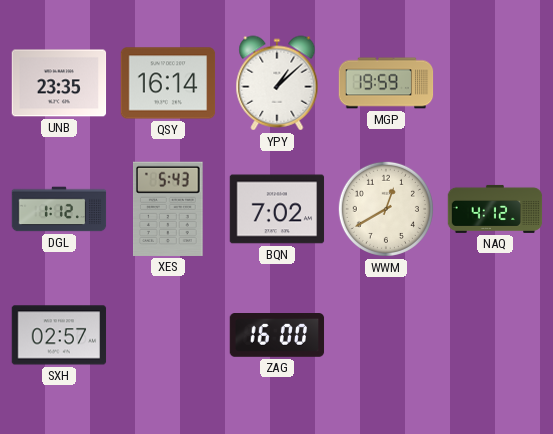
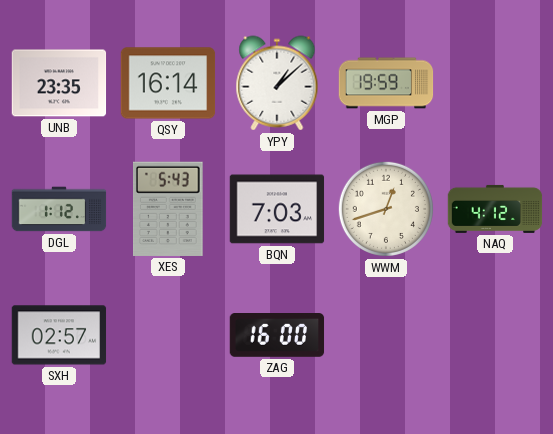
BQN: 7:02 -> 7:03 (277, 209)
WWM: 12:40 -> 12:42 (386, 209)
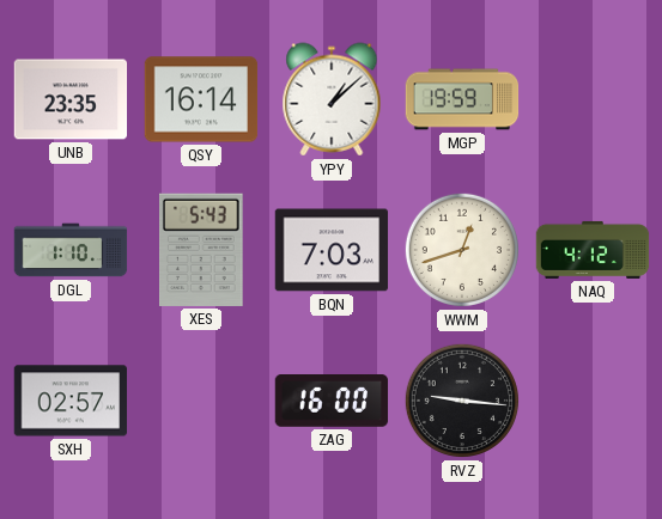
DGL: 1:12 -> 1:10 (71, 250)
RVZ: none -> 9:16 (462, 401)
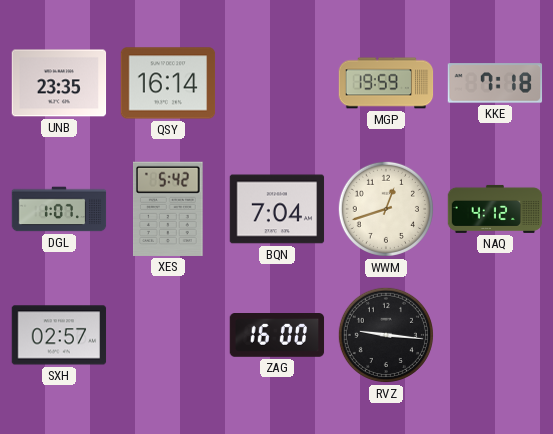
YPY: 1:08 -> none (332, 99)
KKE: none -> 7:18 (495, 83)
DGL: 1:10 -> 1:07 (59, 209)
XES: 5:43 -> 5:42 (169, 209)
BQN: 7:03 -> 7:04 (277, 209)
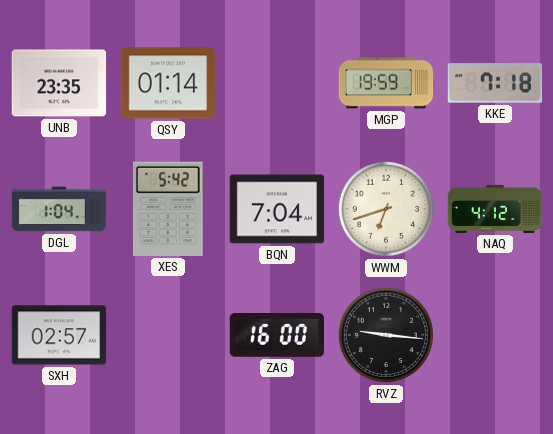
QSY: 16:14 -> 01:14 (168, 83)
DGL: 1:07 -> 1:04 (59, 209)
WWM: 12:42 -> 6:42 (386, 209)
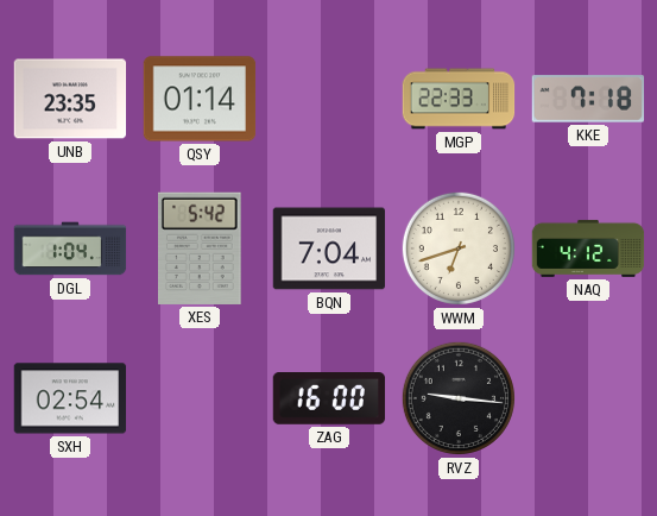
MGP: 19:59 -> 22:33 (459, 99)
SXH: 02:57 -> 02:54 (70, 398)
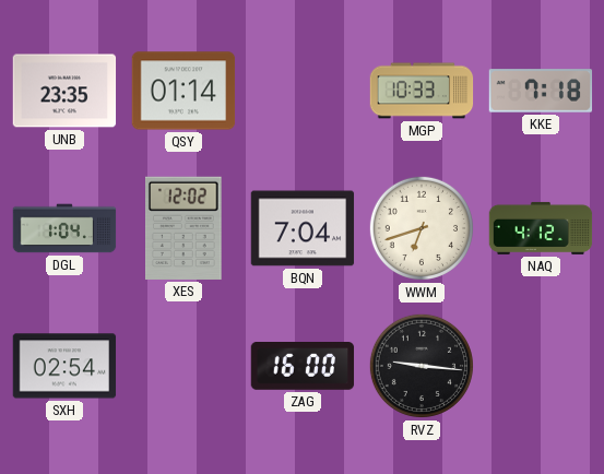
MGP: 22:33 -> 10:33 (422, 91)
XES: 5:42 -> 12:02 (185, 228)
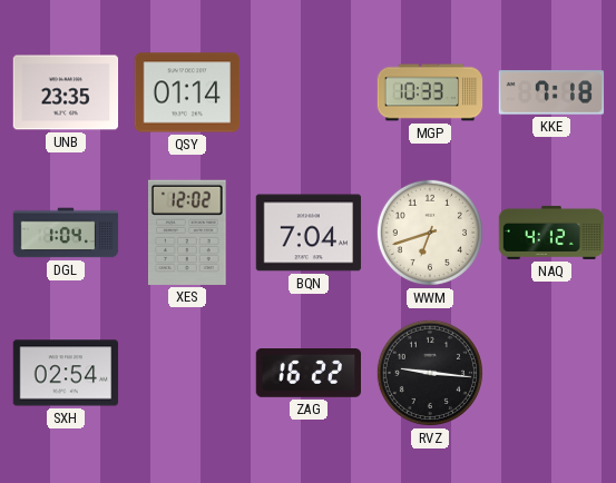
ZAG: 16:00 -> 16:22 (309, 374)
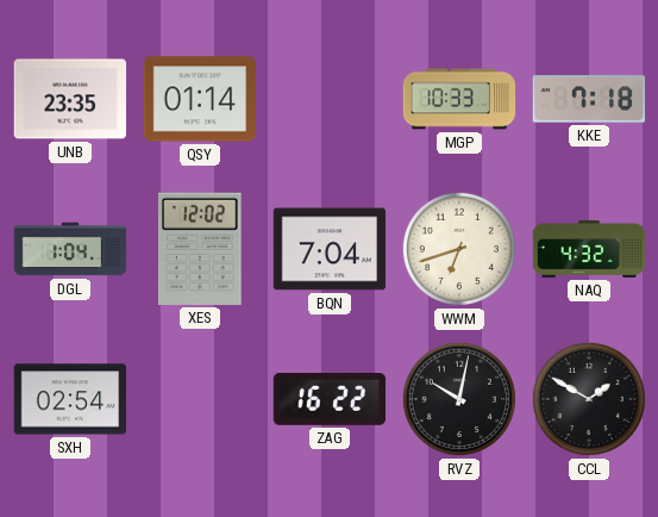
NAQ: 4:12 -> 4:32 (589, 249)
RVZ: 9:16 -> 10:02 (459, 399)
CCL: none -> 1:50 (589, 399)
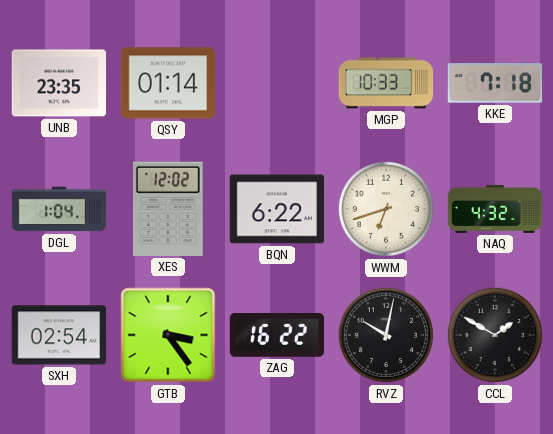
BQN: 7:04 -> 6:22 (277, 209)
GTB: none -> 3:24 (168, 335)
